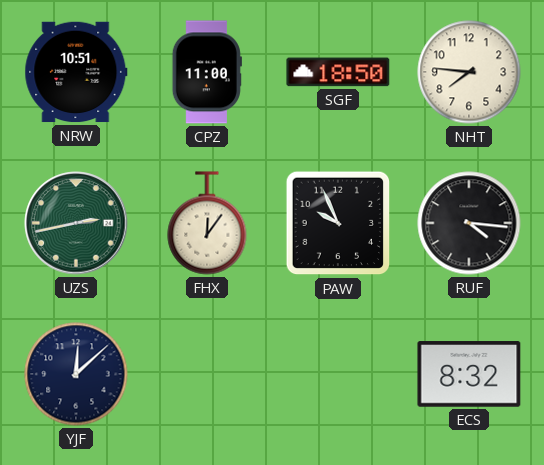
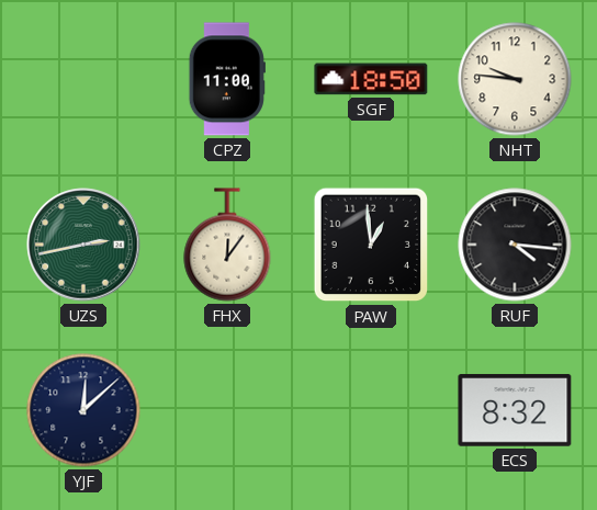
NRW: 10:51 -> none (76, 72)
NHT: 7:46 -> 9:46 (515, 79)
PAW: 9:56 -> 12:59 (371, 245)
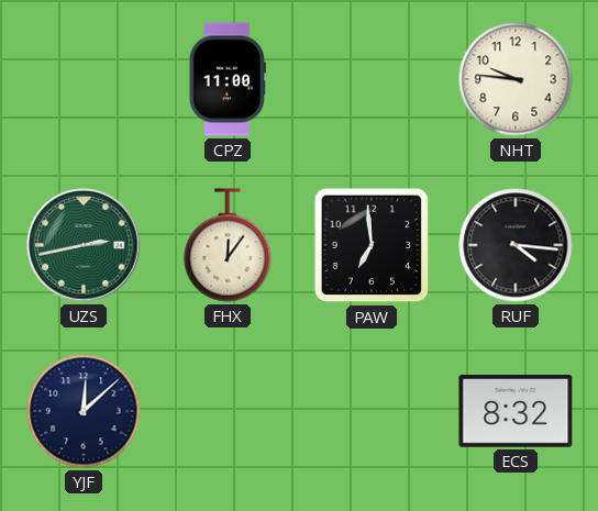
SGF: 18:50 -> none (371, 79)
PAW: 12:59 -> 6:59 (372, 245)
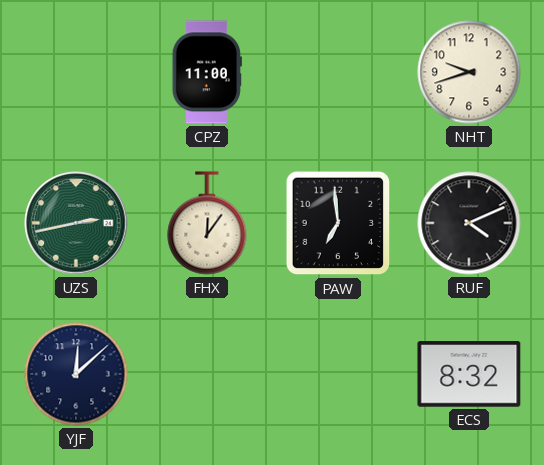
NHT: 9:46 -> 9:42 (469, 72)
RUF: 4:16 -> 4:11 (469, 223)
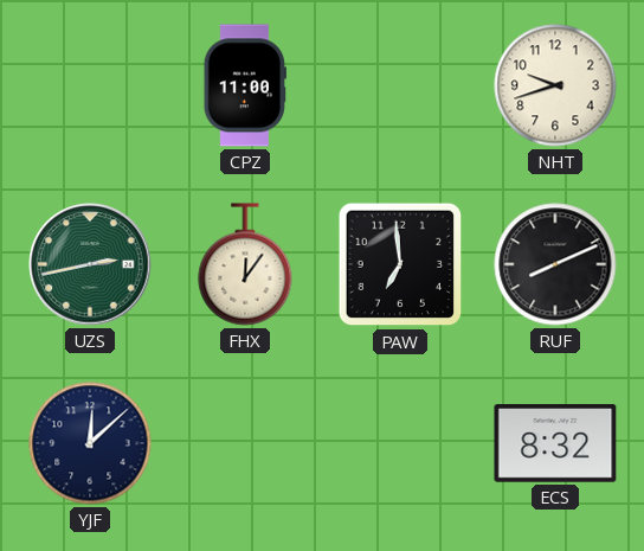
RUF: 4:11 -> 8:11 (555, 264)
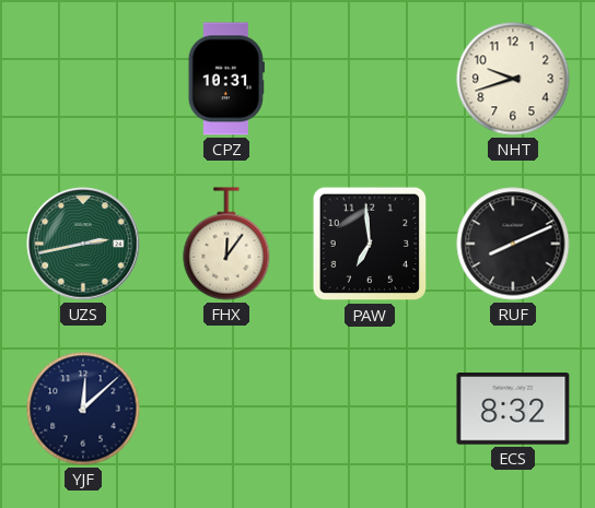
CPZ: 11:00 -> 10:31 (226, 79)
